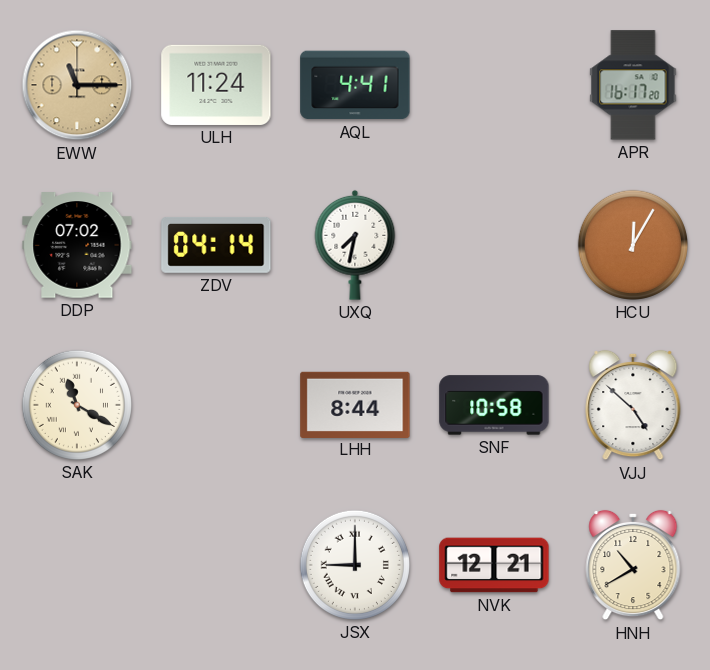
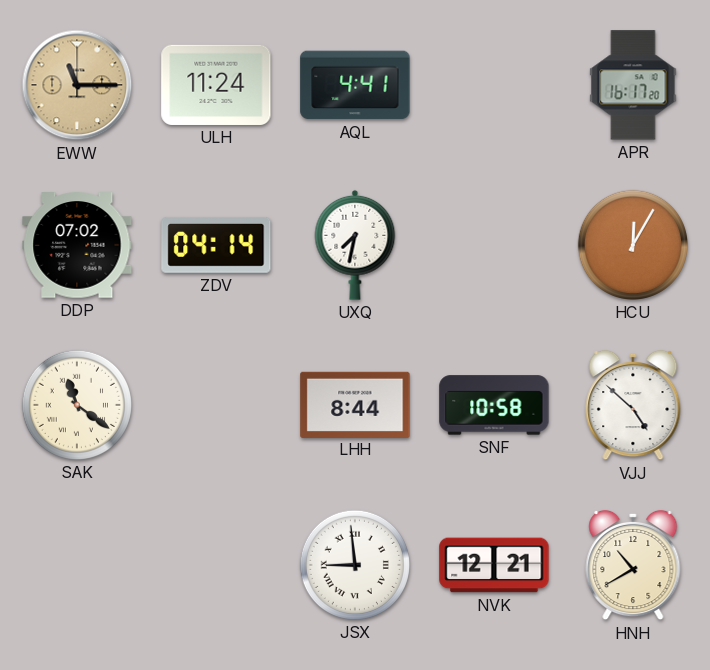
SAK: 11:20 -> 11:21 (77, 405)
JSX: 9:00 -> 8:59 (355, 565)
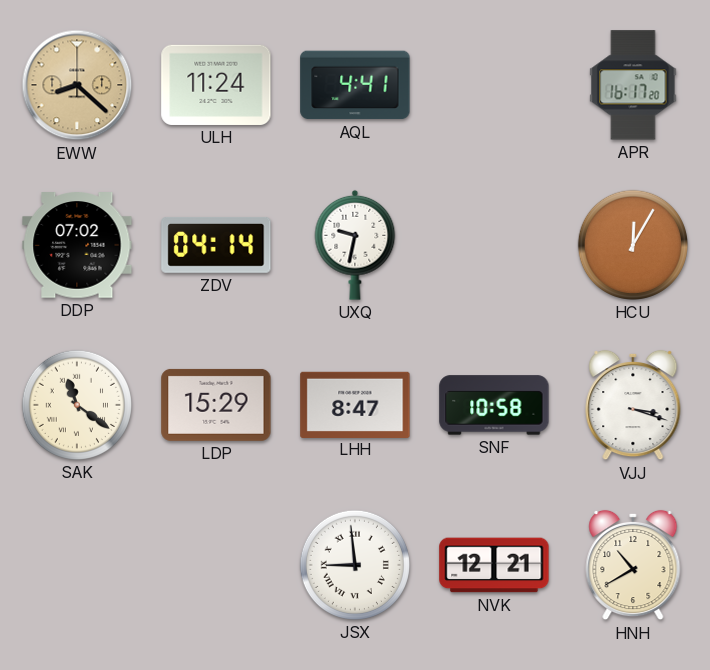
EWW: 11:15 -> 8:22 (77, 85)
UXQ: 7:32 -> 9:32 (355, 245)
LDP: none -> 15:29 (216, 405)
LHH: 8:44 -> 8:47 (355, 404)
VJJ: 4:52 -> 3:18 (633, 405)
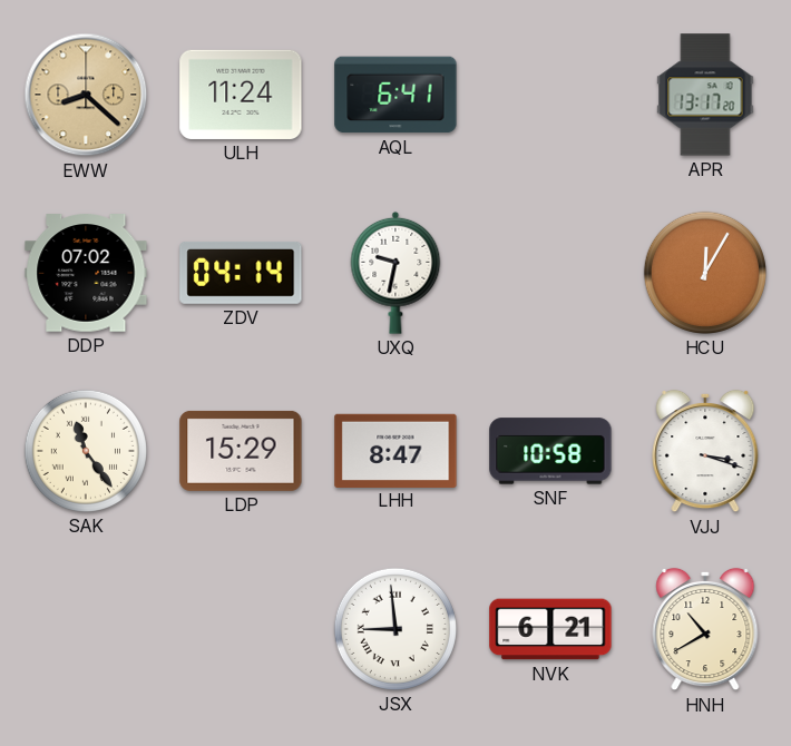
AQL: 4:41 -> 6:41 (395, 95)
APR: 16:17 -> 13:17 (705, 95)
SAK: 11:21 -> 11:24 (86, 451)
NVK: 12:21 -> 6:21 (550, 629)
